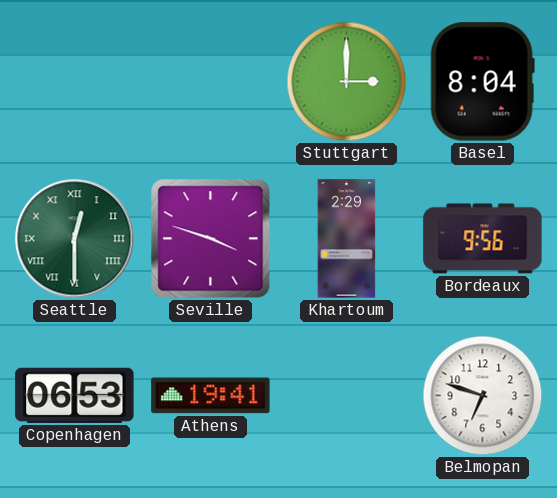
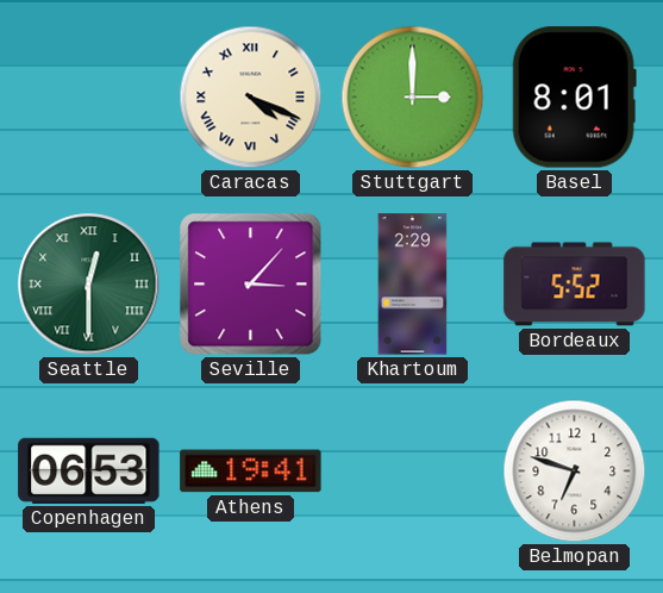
Caracas: none -> 4:19 (251, 98)
Basel: 8:04 -> 8:01 (574, 98)
Seville: 3:48 -> 3:07 (251, 285)
Bordeaux: 9:56 -> 5:52 (575, 285)
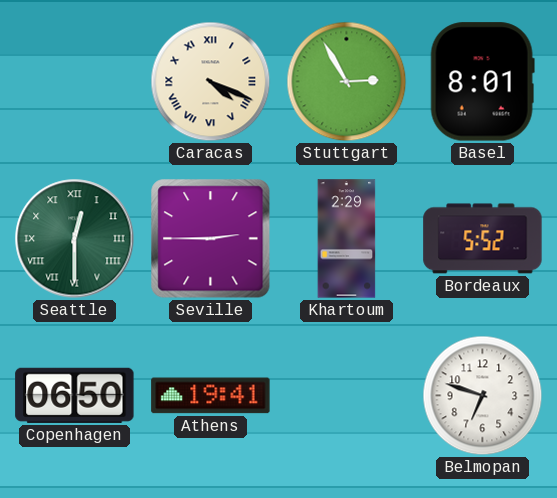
Stuttgart: 3:00 -> 2:55 (347, 82)
Seville: 3:07 -> 2:45 (211, 239)
Copenhagen: 06:53 -> 06:50 (75, 395)
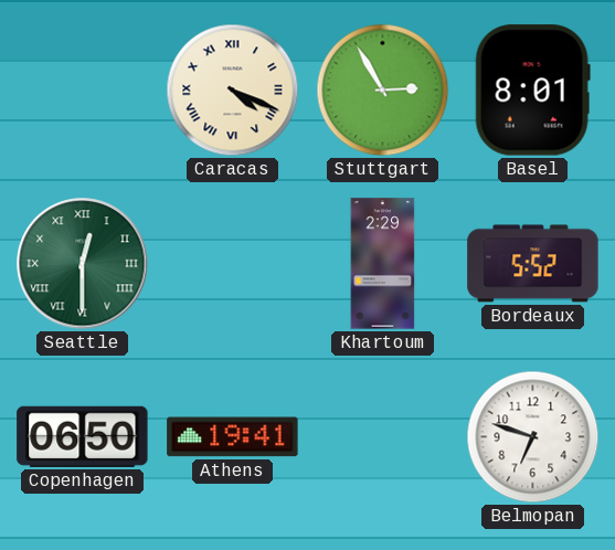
Seville: 2:45 -> none (211, 239)
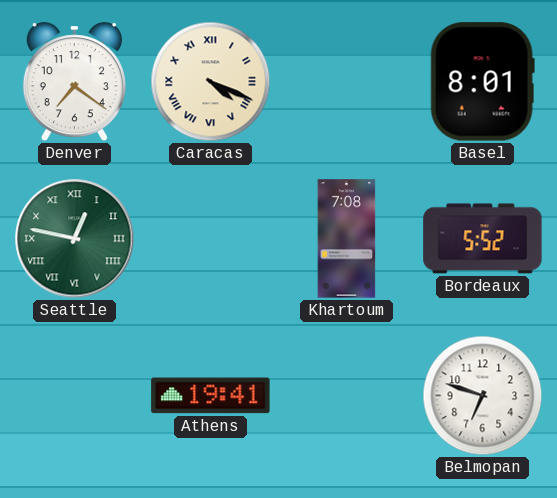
Denver: none -> 7:21 (74, 82)
Stuttgart: 2:55 -> none (383, 91)
Seattle: 12:30 -> 12:47 (75, 239)
Khartoum: 2:29 -> 7:08 (347, 239)
Copenhagen: 06:50 -> none (83, 436)
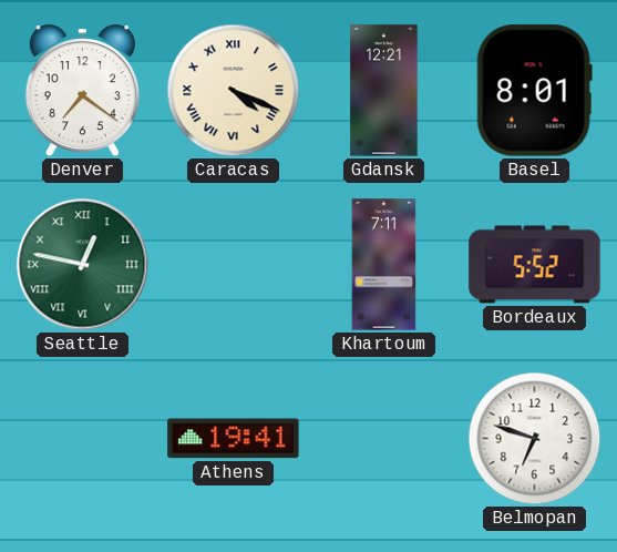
Gdansk: none -> 12:21 (384, 91)
Khartoum: 7:08 -> 7:11 (384, 265)
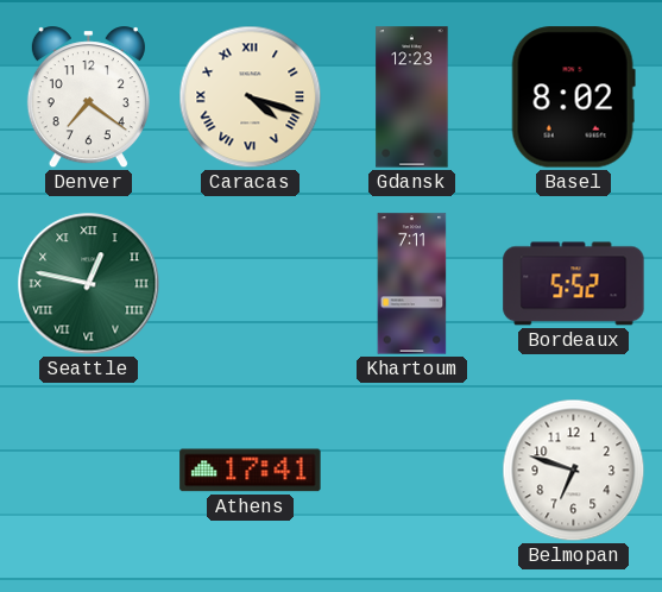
Caracas: 4:19 -> 4:18 (251, 97)
Gdansk: 12:21 -> 12:23 (412, 97)
Basel: 8:01 -> 8:02 (573, 97)
Athens: 19:41 -> 17:41 (251, 471)
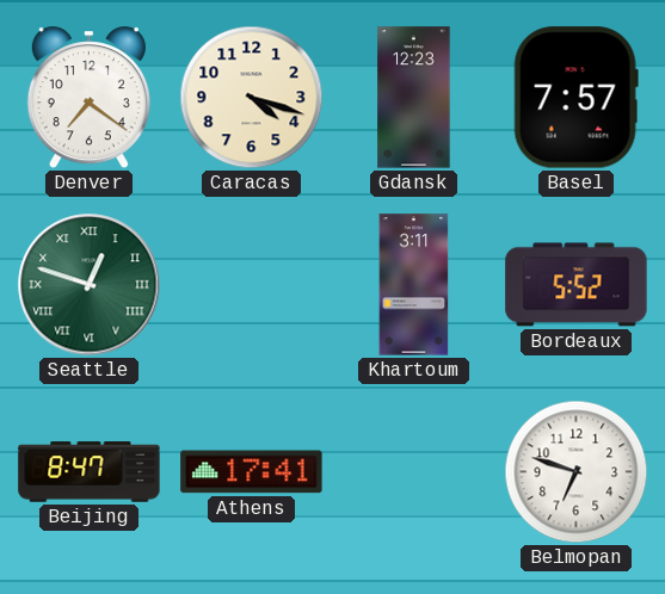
Caracas numerals: Roman -> Arabic (252, 98)
Basel: 8:02 -> 7:57 (575, 98)
Seattle: 12:47 -> 12:48 (90, 285)
Khartoum: 7:11 -> 3:11 (414, 285)
Beijing: none -> 8:47 (90, 472)
